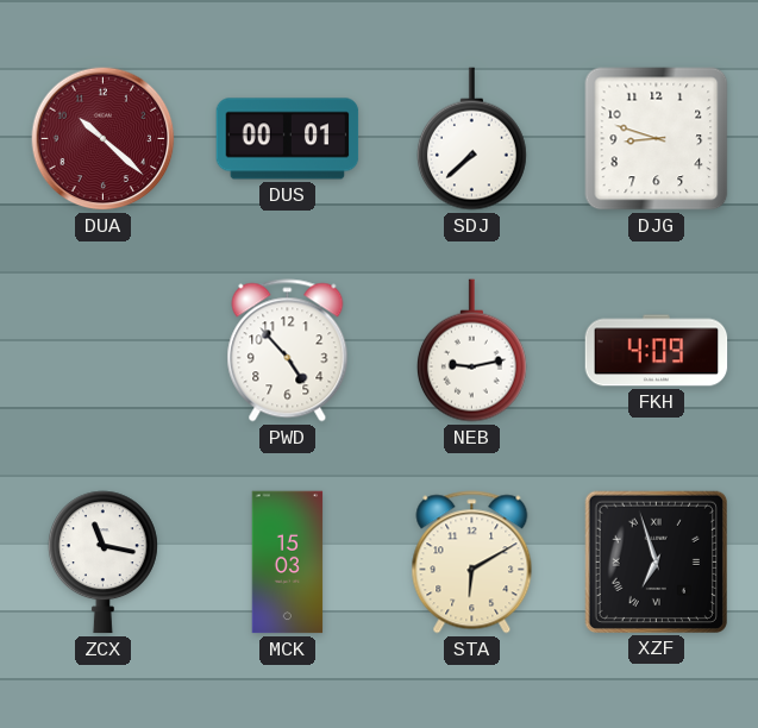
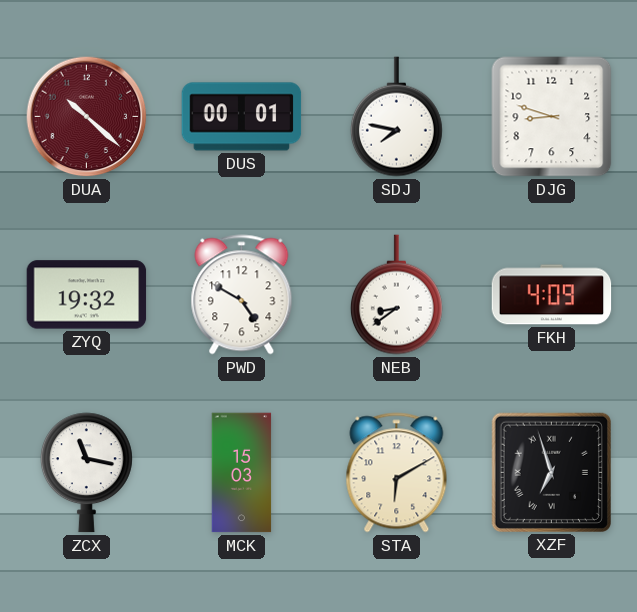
SDJ: 7:38 -> 7:47 (396, 117)
ZYQ: none -> 19:32 (87, 295)
PWD: 4:53 -> 4:50 (242, 295)
NEB: 9:13 -> 8:39 (396, 295)
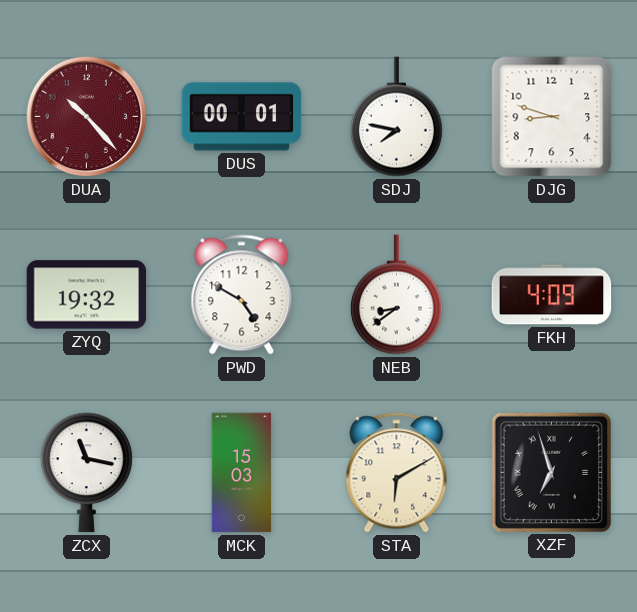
DUA: 10:22 -> 10:23 (87, 117)
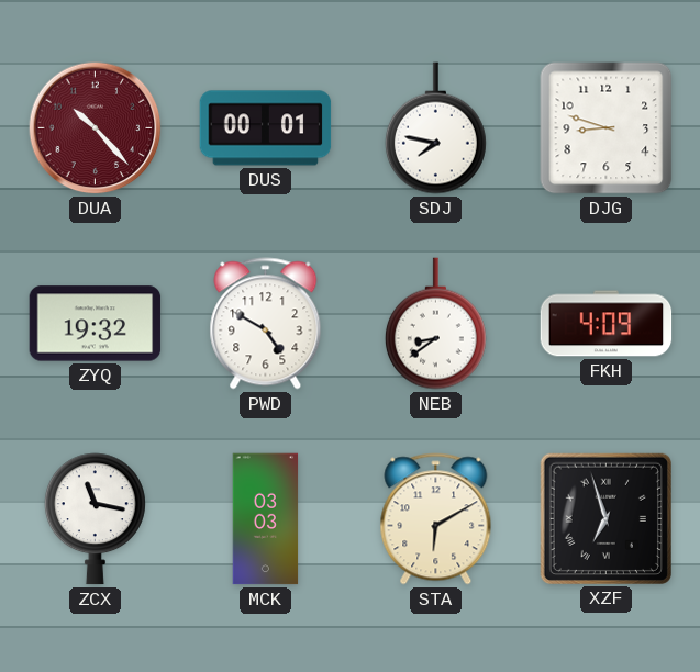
MCK: 15:03 -> 03:03 (266, 519)
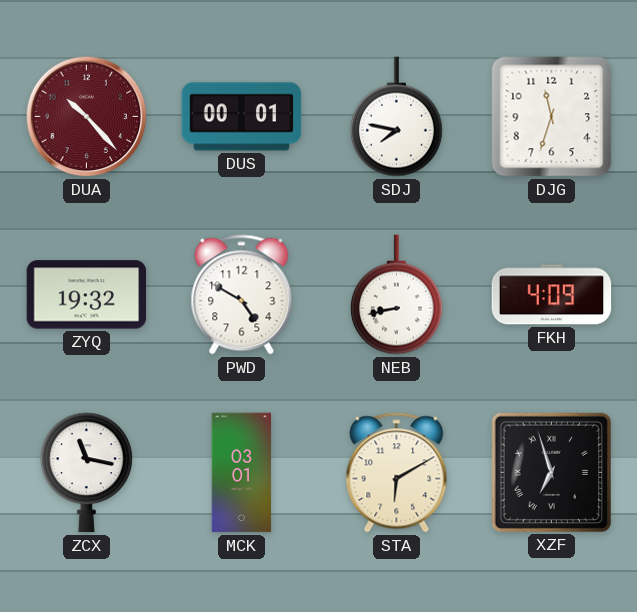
DJG: 8:48 -> 11:33 (552, 117)
NEB: 8:39 -> 8:43 (396, 295)
MCK: 03:03 -> 03:01 (242, 473)
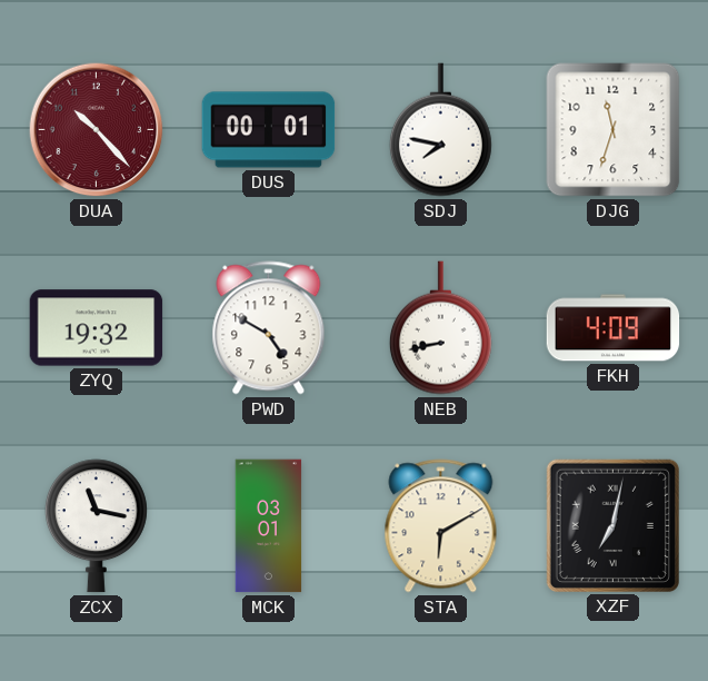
XZF: 6:57 -> 7:02 (612, 525)
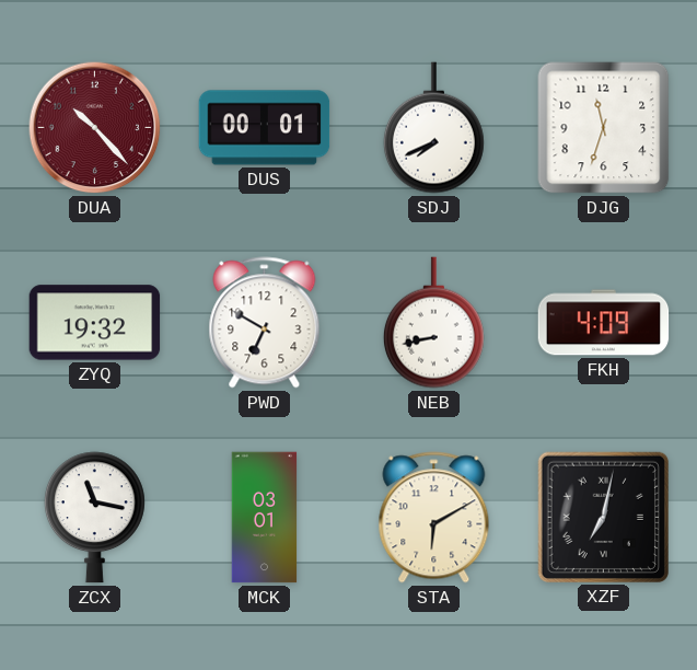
SDJ: 7:47 -> 7:41 (433, 128)
PWD: 4:50 -> 6:50 (265, 323)
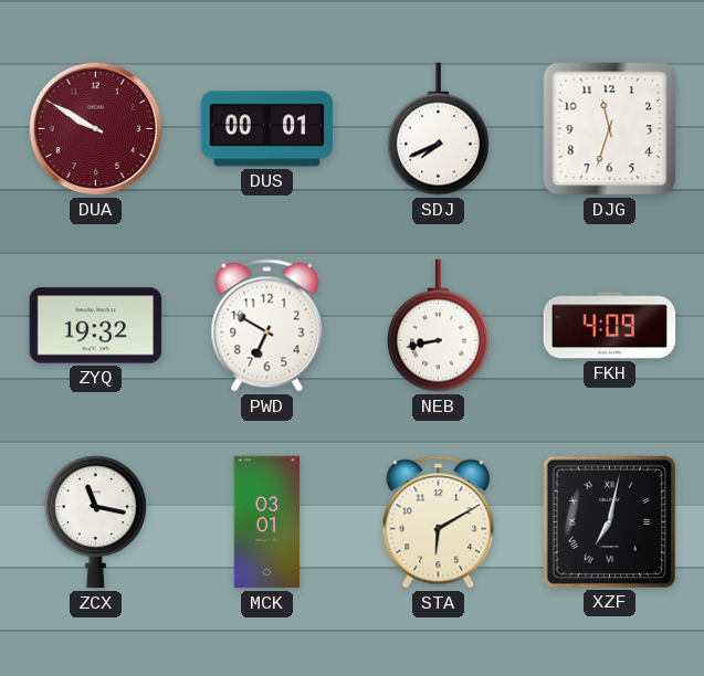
DUA: 10:23 -> 9:50 (96, 129)
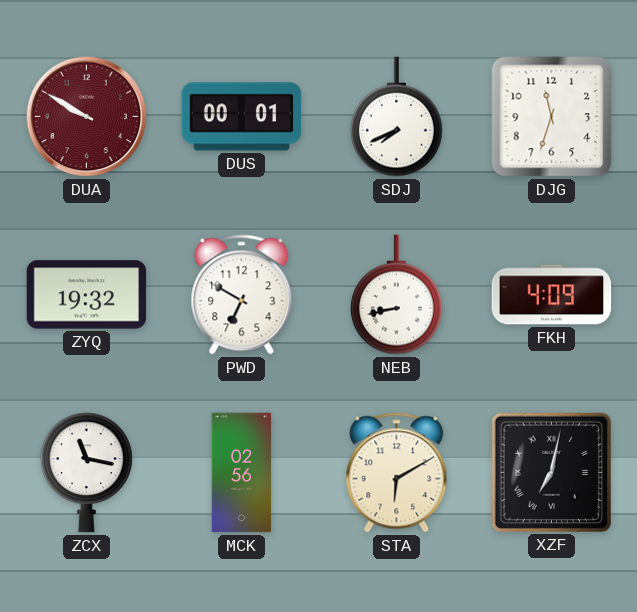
MCK: 03:01 -> 02:56 (242, 473)
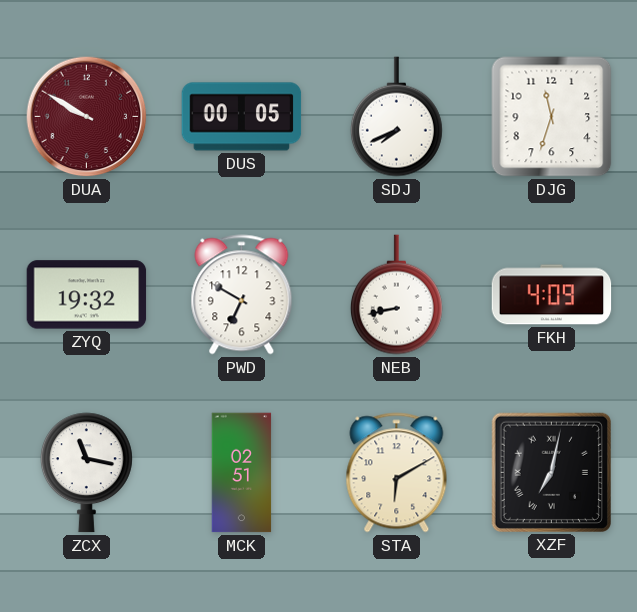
DUS: 00:01 -> 00:05 (242, 117)
MCK: 02:56 -> 02:51 (242, 473)
